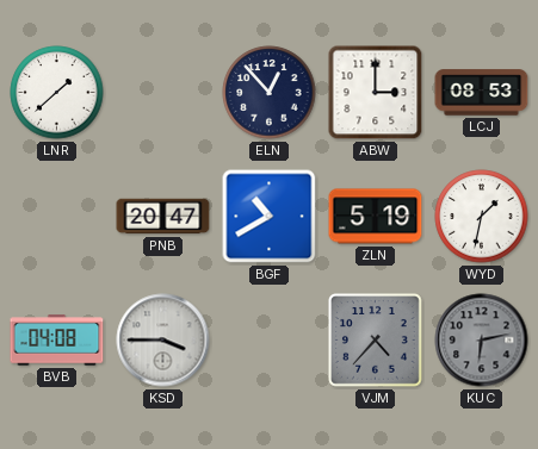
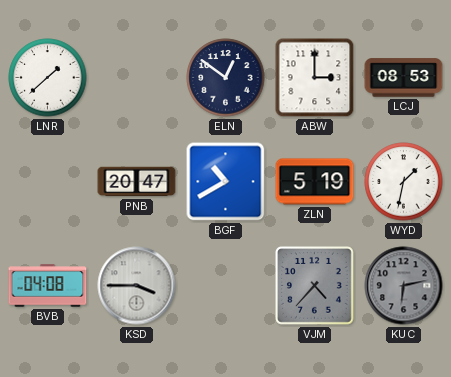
ELN: 12:53 -> 12:51 (226, 78)
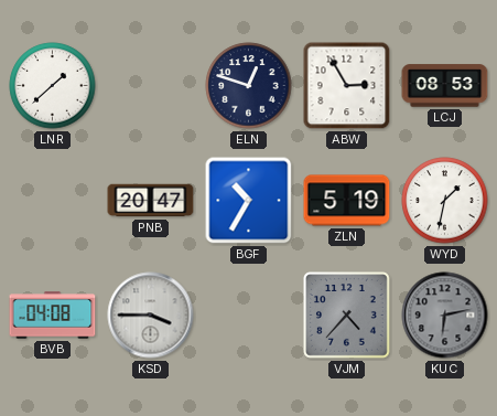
ELN: 12:51 -> 12:48 (249, 86)
ABW: 3:00 -> 2:55 (347, 86)
BGF: 10:40 -> 10:35 (249, 201)
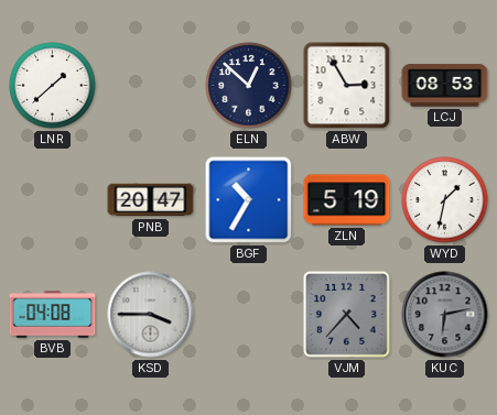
ELN: 12:48 -> 12:52 (249, 86)
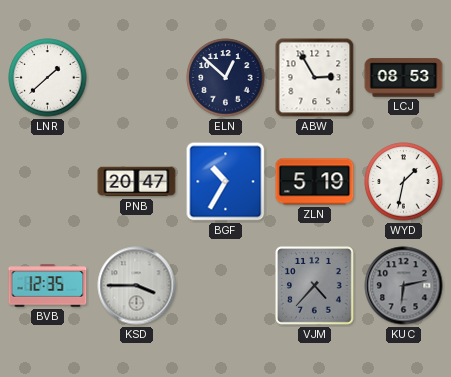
BVB: 04:08 -> 12:35 (48, 286)
